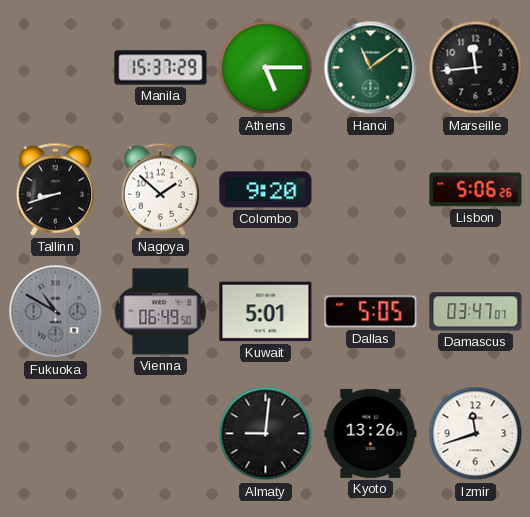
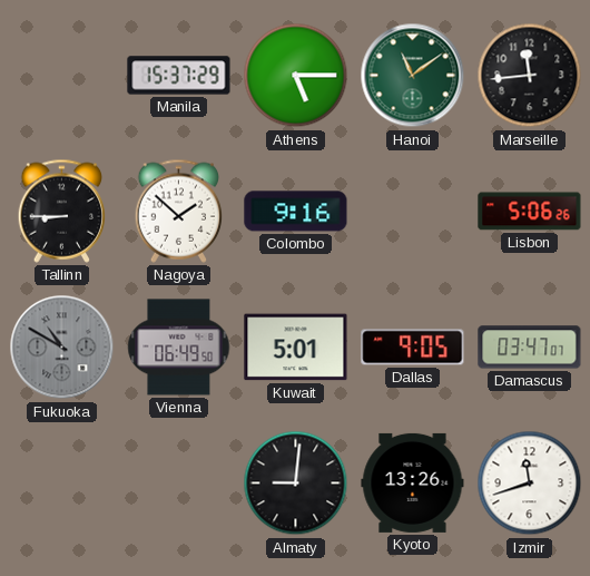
Tallinn: 8:42 -> 8:45 (62, 211)
Colombo: 9:20 -> 9:16 (296, 212)
Dallas: 5:05 -> 9:05 (413, 348)
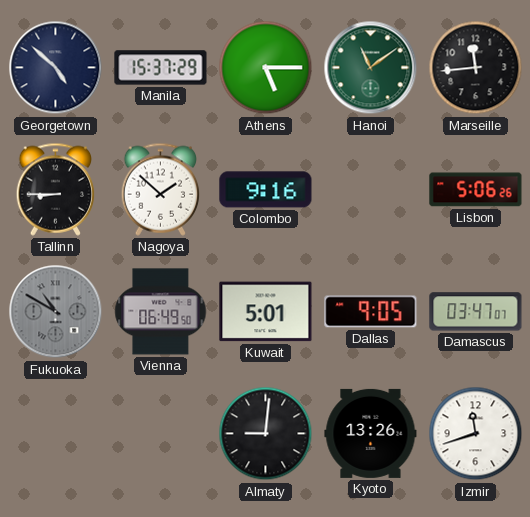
Georgetown: none -> 4:52 (56, 68)
